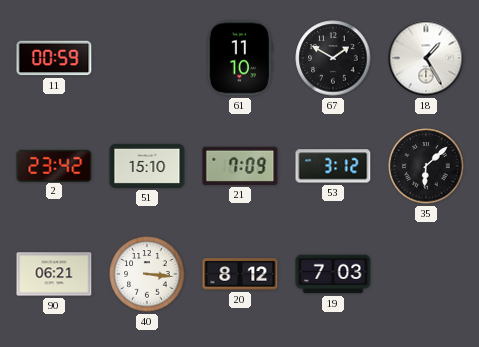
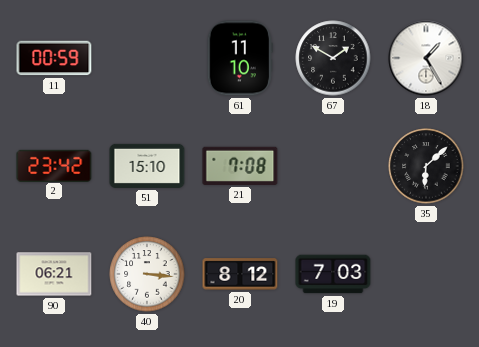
21: 7:09 -> 7:08 (240, 166)
53: 3:12 -> none (333, 166)
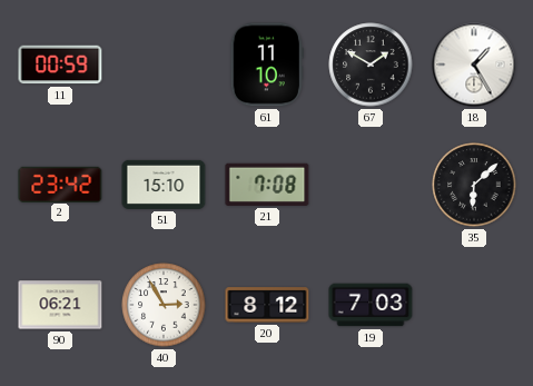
40: 3:16 -> 2:55 (164, 305)
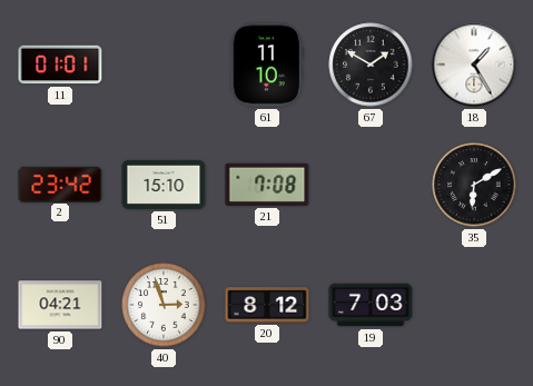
11: 00:59 -> 01:01 (60, 65)
35: 6:08 -> 6:10 (474, 185)
90: 06:21 -> 04:21 (60, 305)
40: 2:55 -> 2:57 (164, 305)
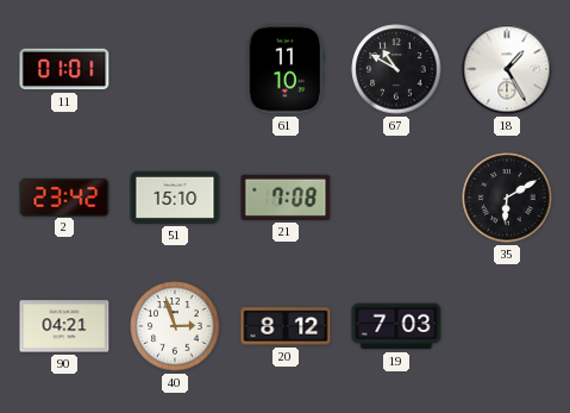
67: 1:50 -> 10:50 (396, 69)
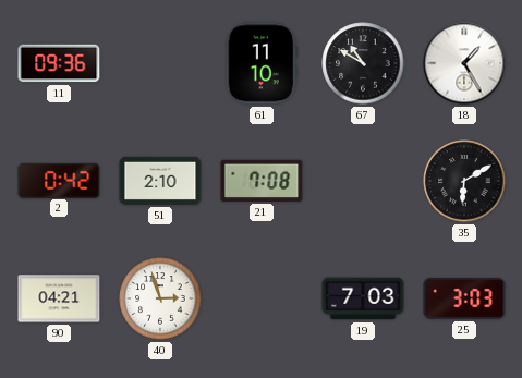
11: 01:01 -> 09:36 (59, 63)
2: 23:42 -> 0:42 (59, 180)
51: 15:10 -> 2:10 (160, 181)
20: 8:12 -> none (286, 326)
25: none -> 3:03 (464, 298)
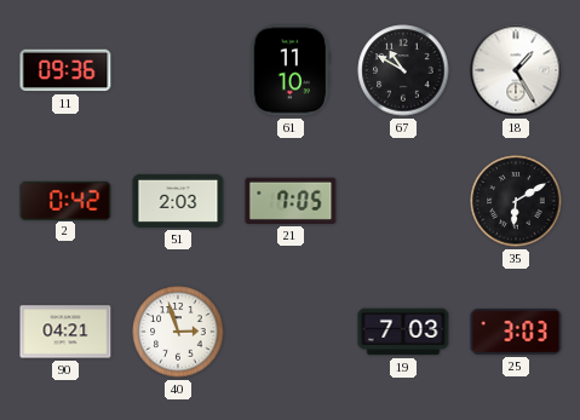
51: 2:10 -> 2:03 (178, 201)
21: 7:08 -> 7:05 (291, 201)
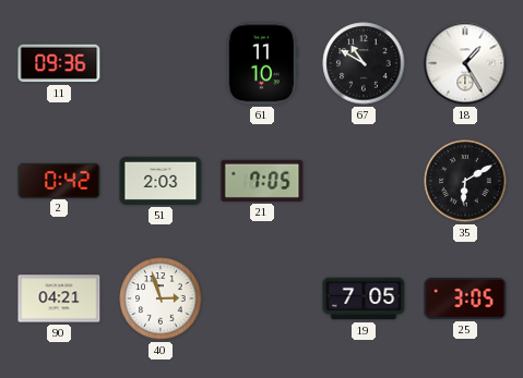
19: 7:03 -> 7:05 (364, 298)
25: 3:03 -> 3:05 (465, 298)
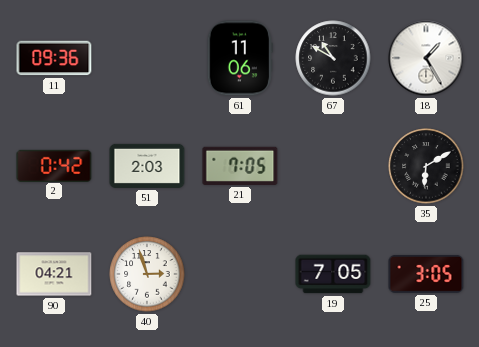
61: 11:10 -> 11:06 (240, 58)
